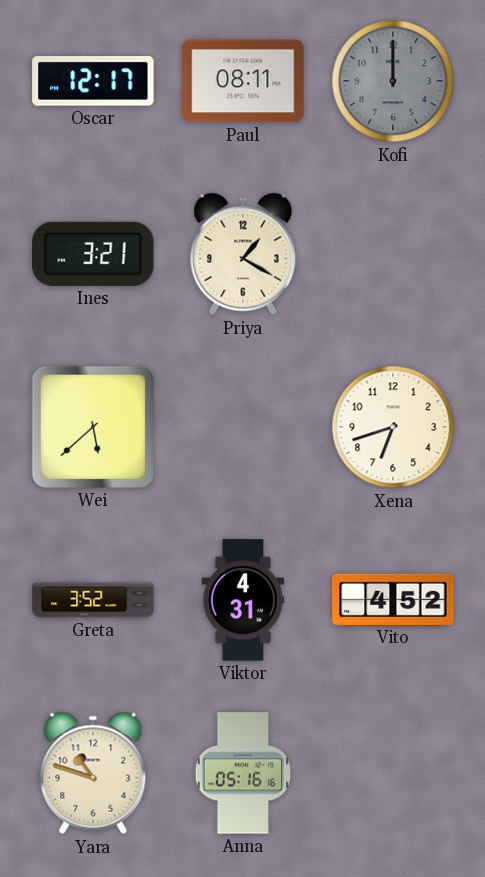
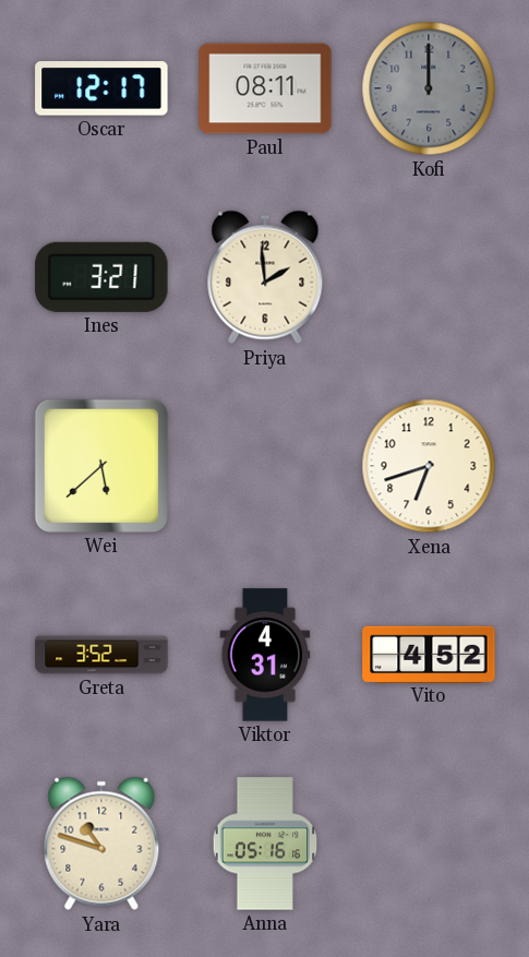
Priya: 1:20 -> 1:59 (265, 277)
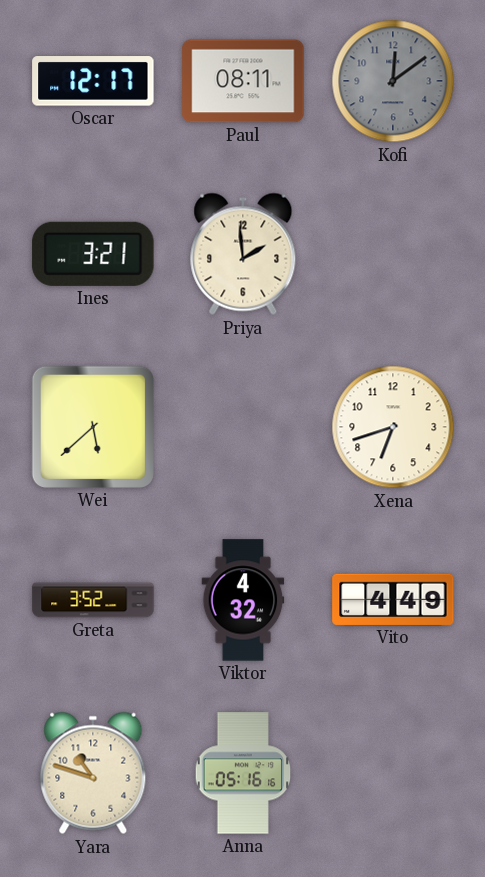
Kofi: 12:00 -> 12:09 (393, 81)
Viktor: 4:31 -> 4:32 (243, 600)
Vito: 4:52 -> 4:49 (393, 599)
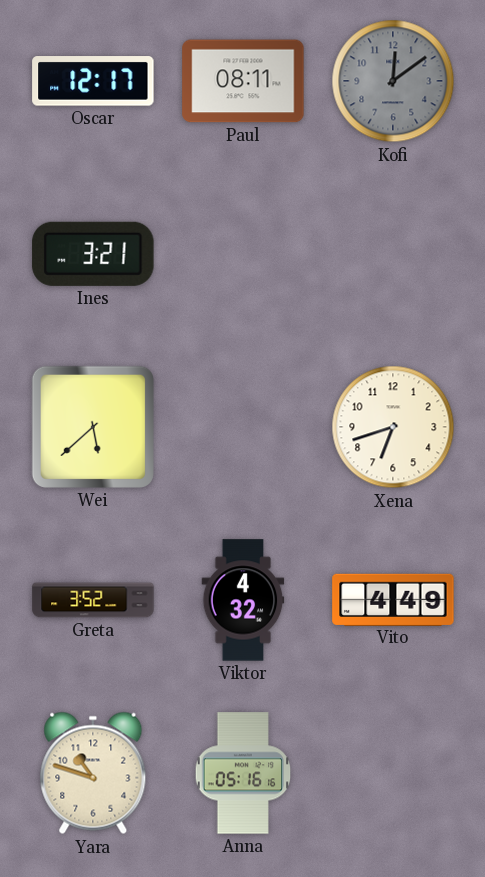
Priya: 1:59 -> none (243, 254)
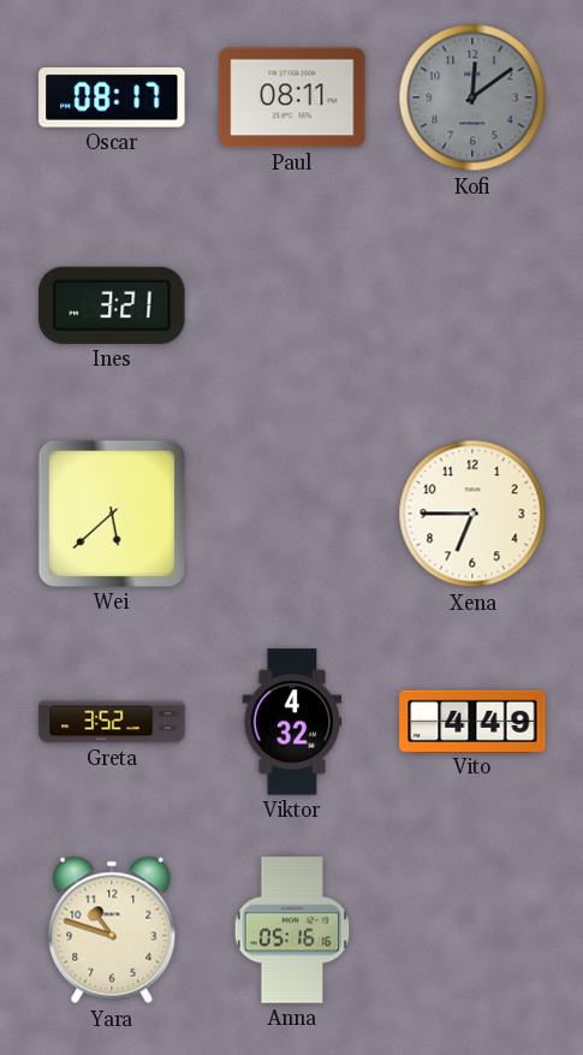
Oscar: 12:17 -> 08:17 (112, 97)
Xena: 6:42 -> 6:45 (472, 514)
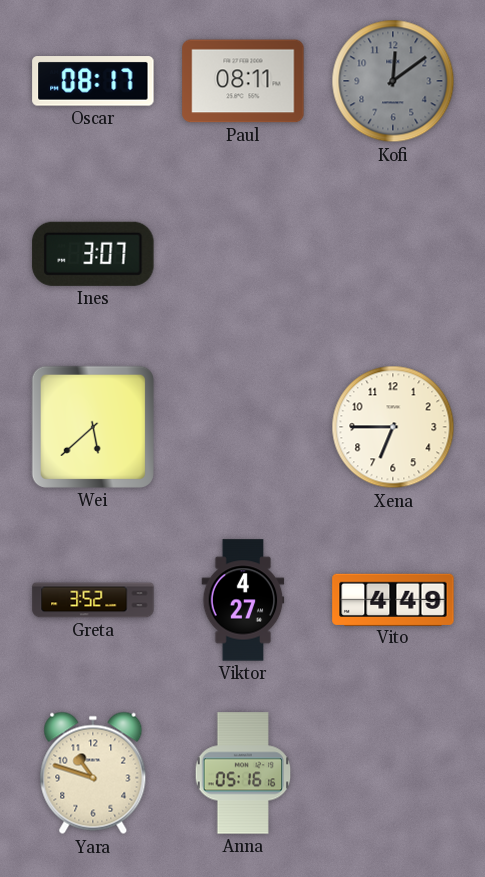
Ines: 3:21 -> 3:07 (93, 254)
Viktor: 4:32 -> 4:27 (243, 600)
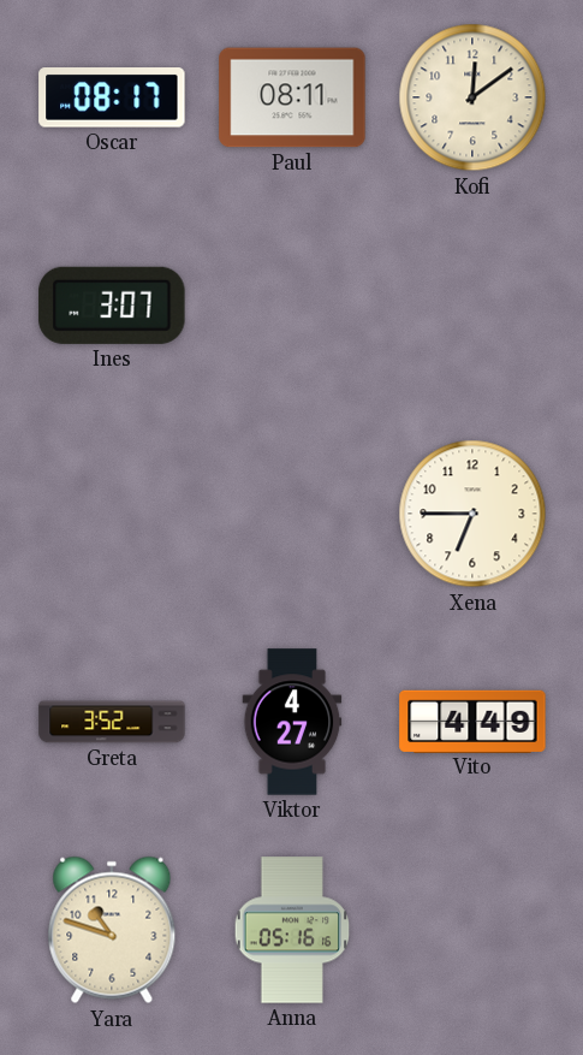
Kofi dial: grey -> cream (472, 97)
Wei: 5:38 -> none (93, 427)
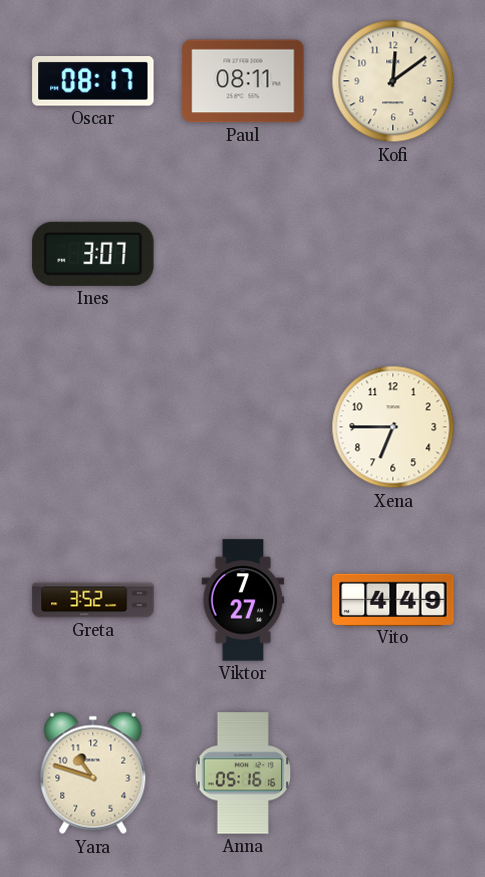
Viktor: 4:27 -> 7:27 (243, 600)
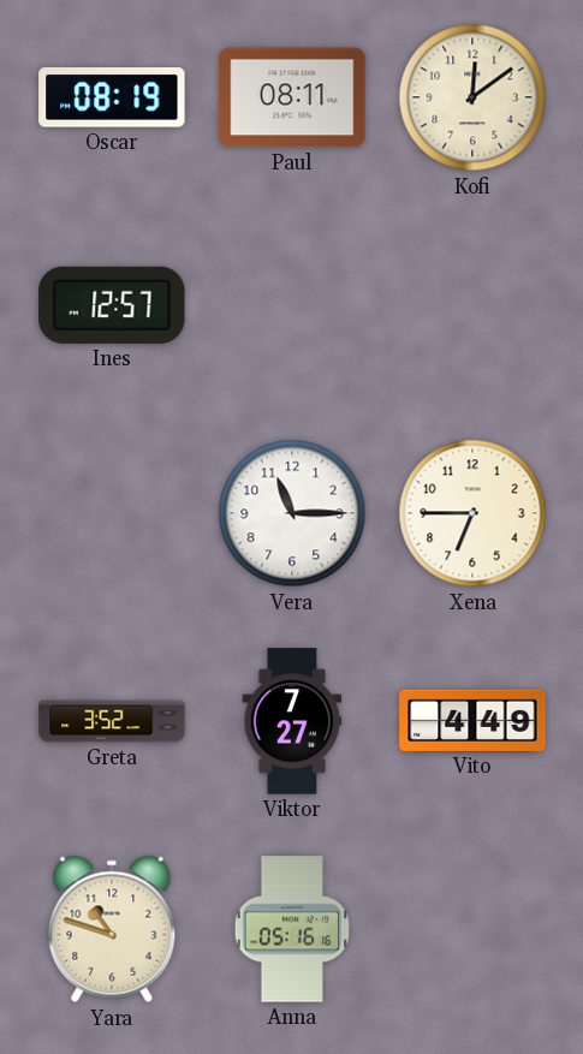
Oscar: 08:17 -> 08:19 (112, 97)
Ines: 3:07 -> 12:57 (112, 305)
Vera: none -> 11:15 (292, 513)
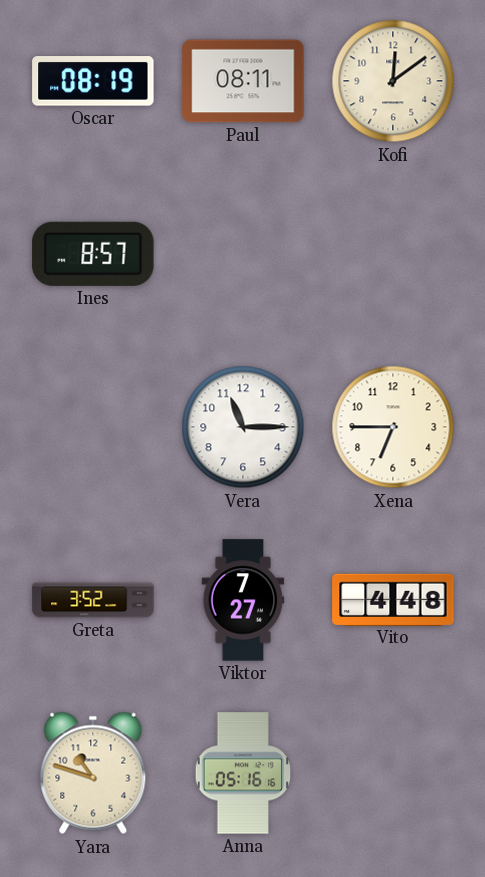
Ines: 12:57 -> 8:57 (93, 254)
Vito: 4:49 -> 4:48 (393, 599)
